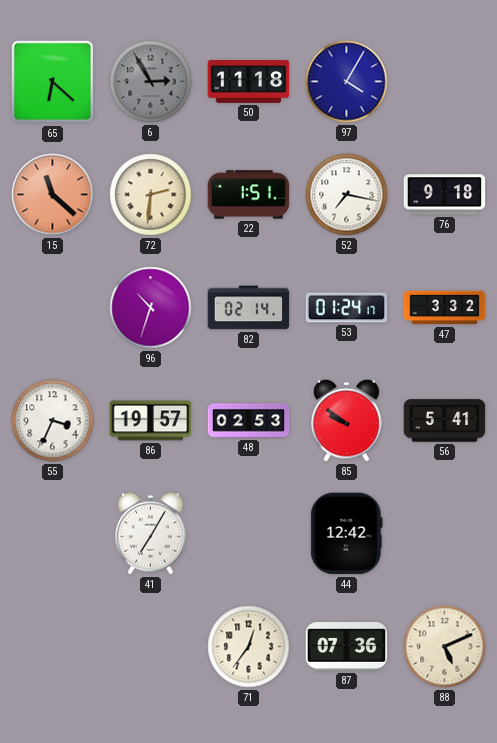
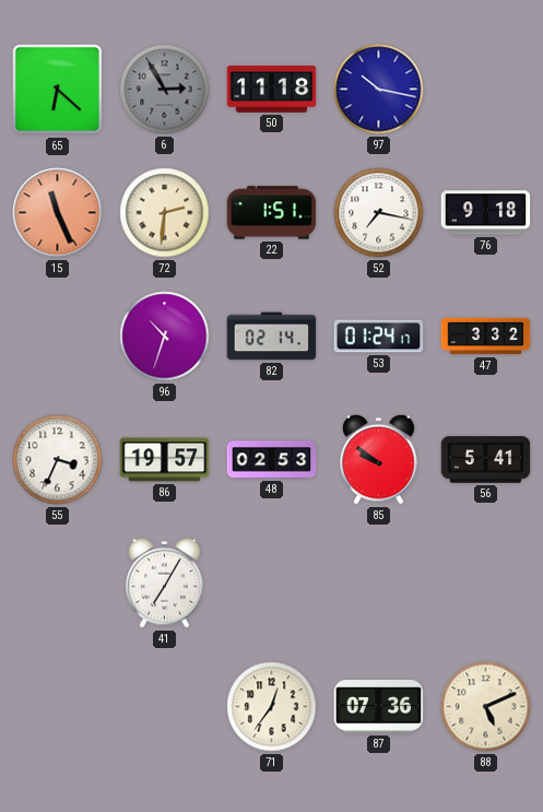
97: 4:05 -> 10:17 (379, 90)
15: 11:22 -> 11:26 (58, 213)
44: 12:42 -> none (347, 534)
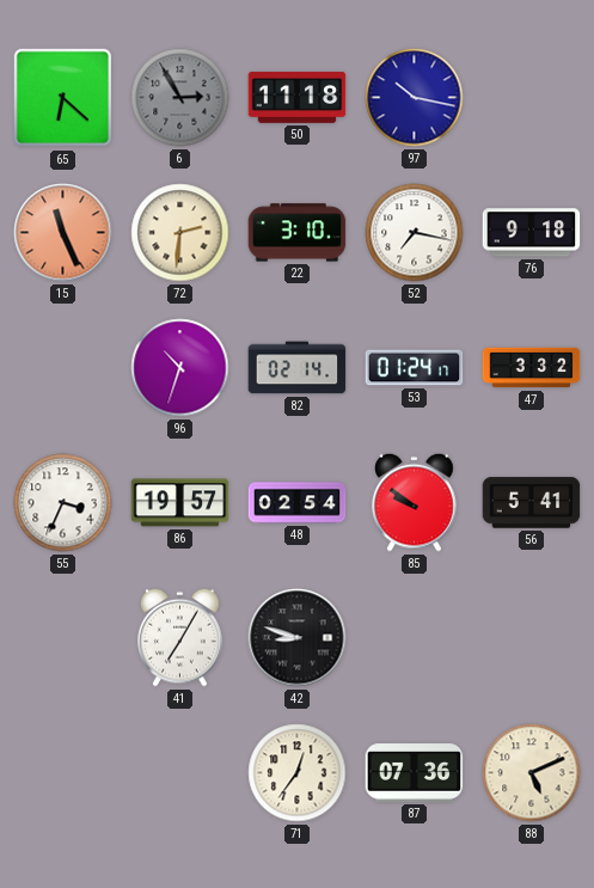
22: 1:51 -> 3:10 (298, 233)
48: 02:53 -> 02:54 (298, 503)
42: none -> 8:48 (298, 638)
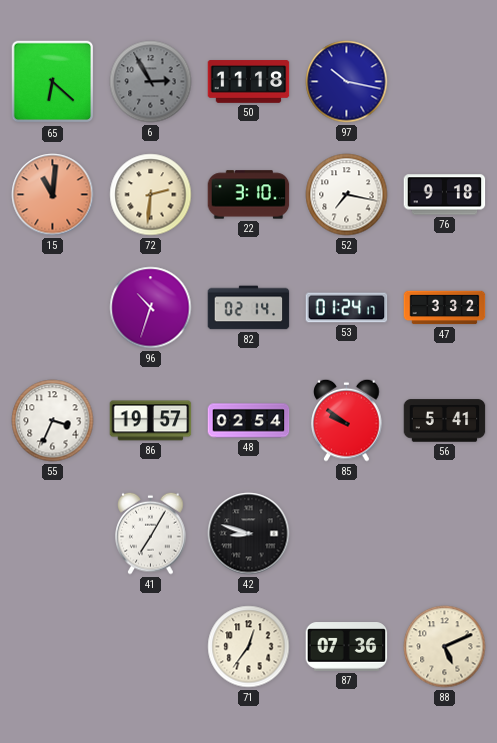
15: 11:26 -> 11:01 (53, 195)
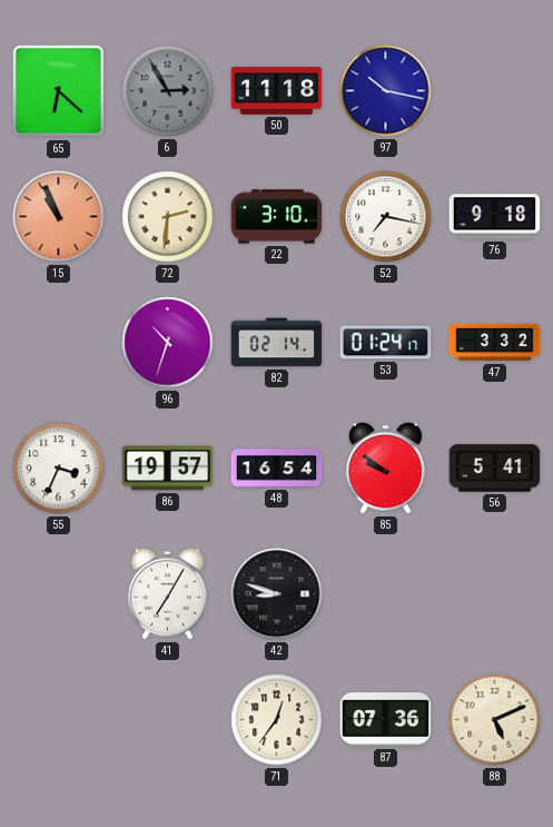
15: 11:01 -> 10:56 (59, 217)
48: 02:54 -> 16:54 (277, 469)
